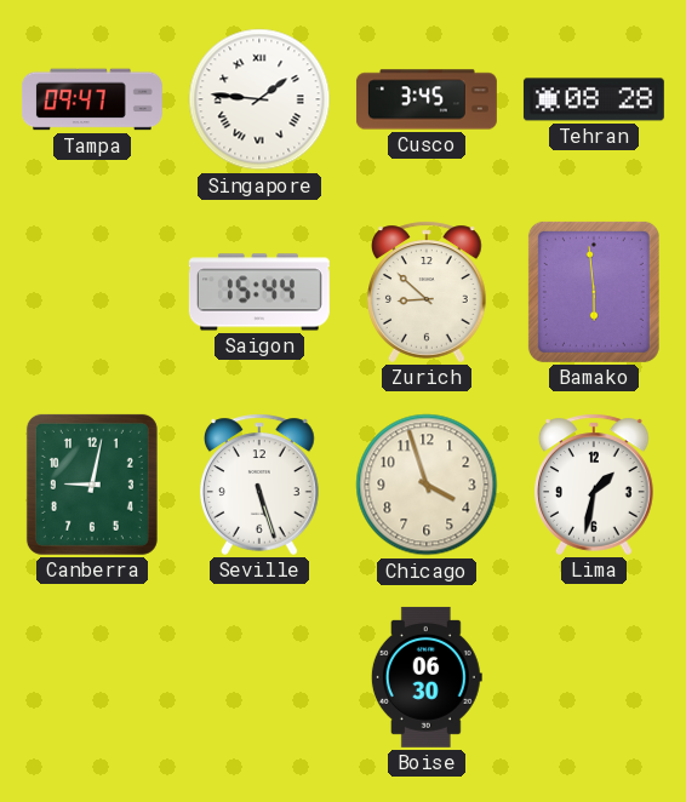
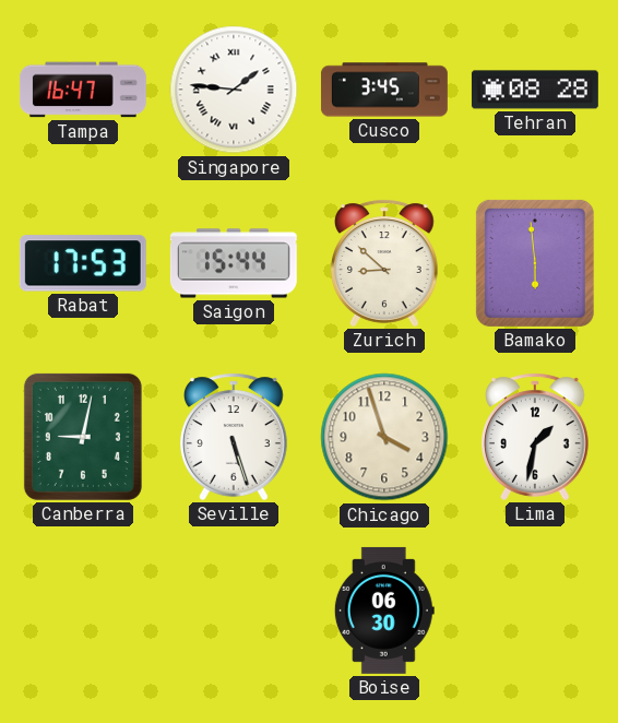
Tampa: 09:47 -> 16:47 (83, 90)
Rabat: none -> 17:53 (83, 263)
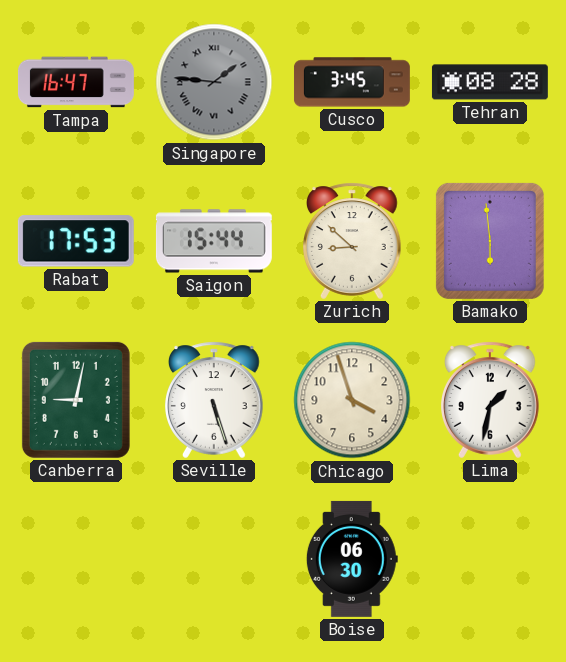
Singapore dial: white -> grey (214, 82)
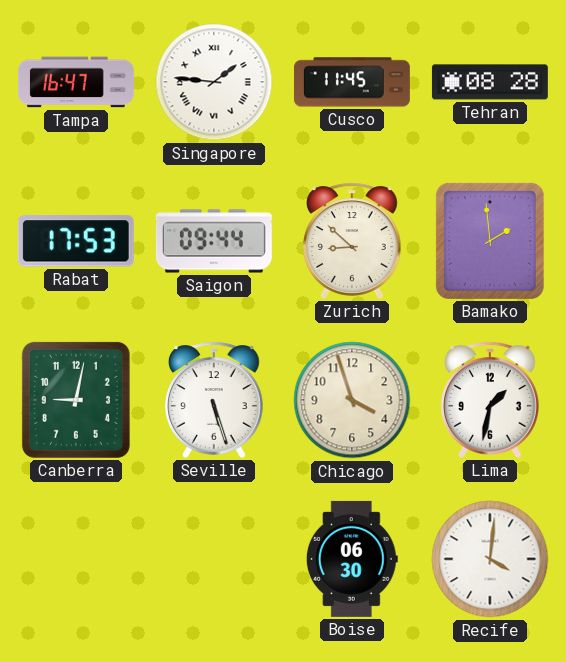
Singapore dial: grey -> white (214, 82)
Cusco: 3:45 -> 11:45 (352, 82)
Saigon: 15:44 -> 09:44 (214, 241)
Bamako: 5:59 -> 1:59 (490, 241)
Recife: none -> 4:01 (490, 559)
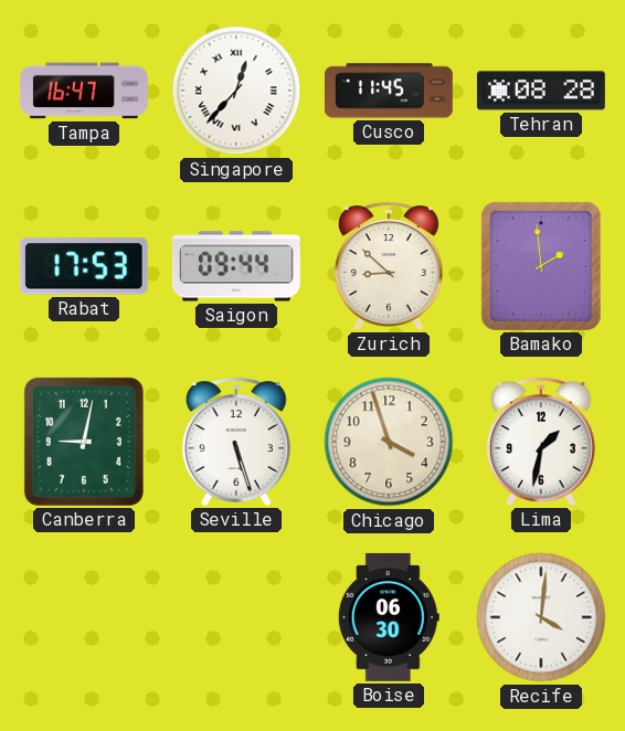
Singapore: 1:46 -> 12:37 (236, 91)
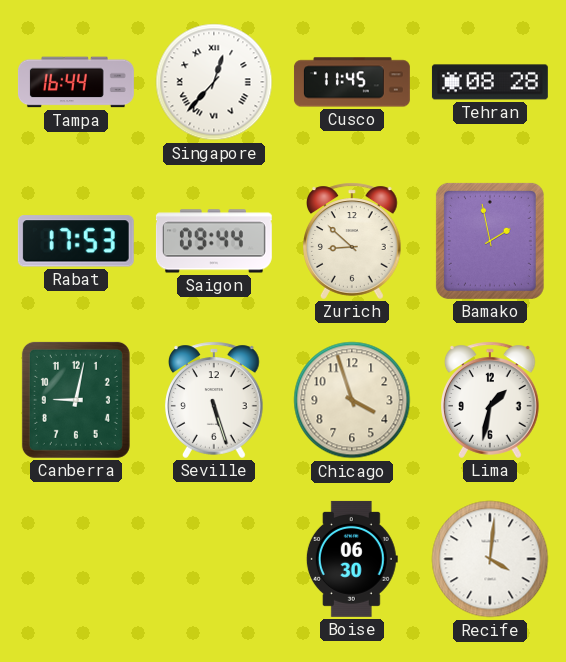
Tampa: 16:47 -> 16:44 (76, 82)
Bamako: 1:59 -> 1:58 (490, 241)
